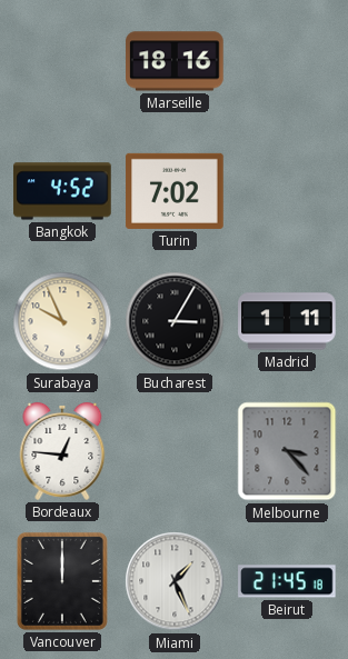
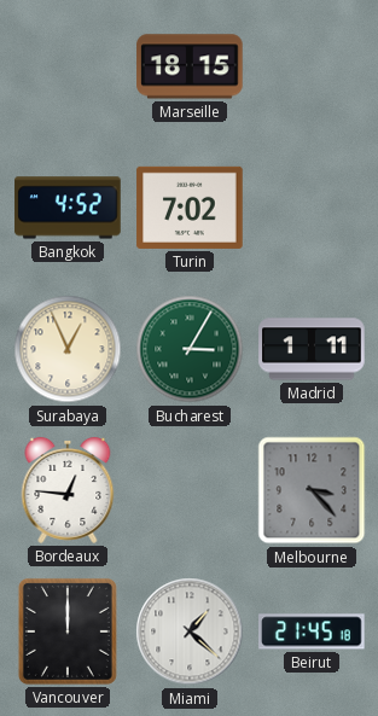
Marseille: 18:16 -> 18:15 (190, 66)
Surabaya: 9:56 -> 12:56 (68, 349)
Bucharest dial: black -> green (190, 349)
Miami: 1:26 -> 1:22 (190, 631)
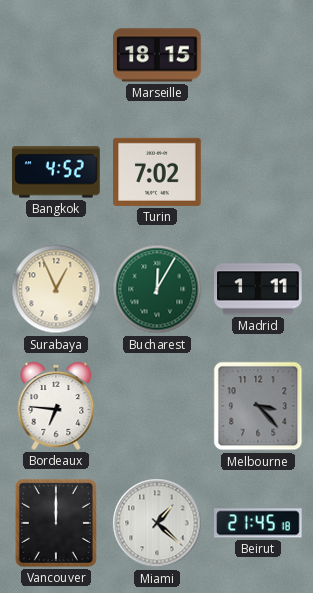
Bucharest: 3:05 -> 12:05 (157, 289)
Bordeaux: 12:46 -> 6:46 (56, 406)
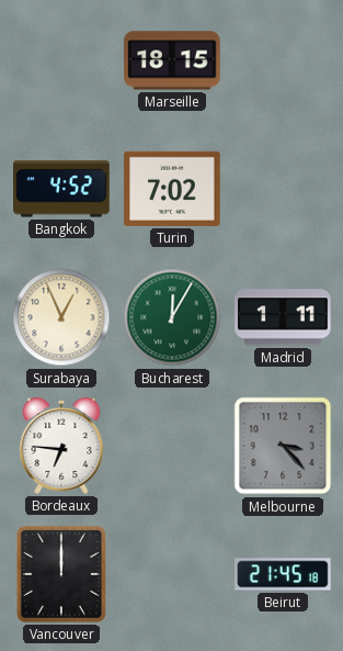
Miami: 1:22 -> none (157, 523)
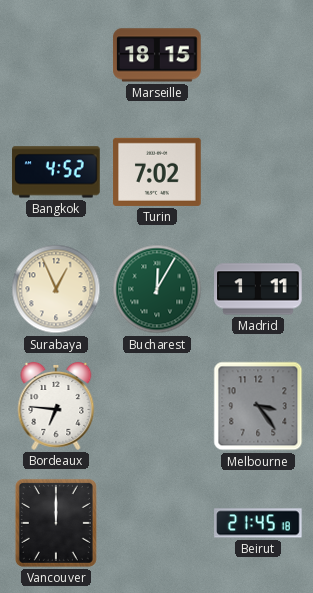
Melbourne: 3:23 -> 3:24 (258, 406)
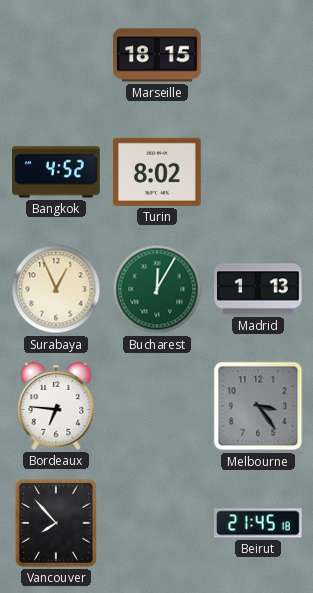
Turin: 7:02 -> 8:02 (157, 172)
Madrid: 1:11 -> 1:13 (258, 289)
Vancouver: 12:00 -> 7:53 (56, 523)
